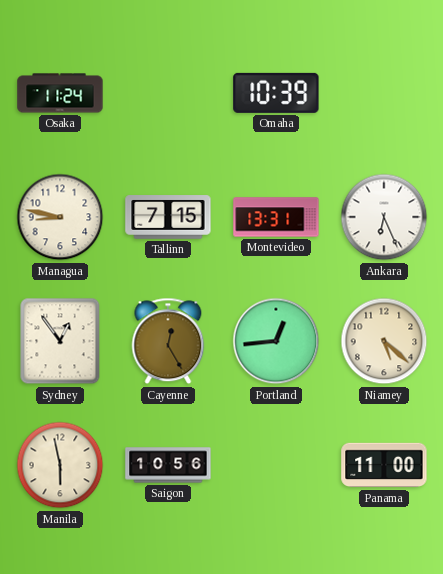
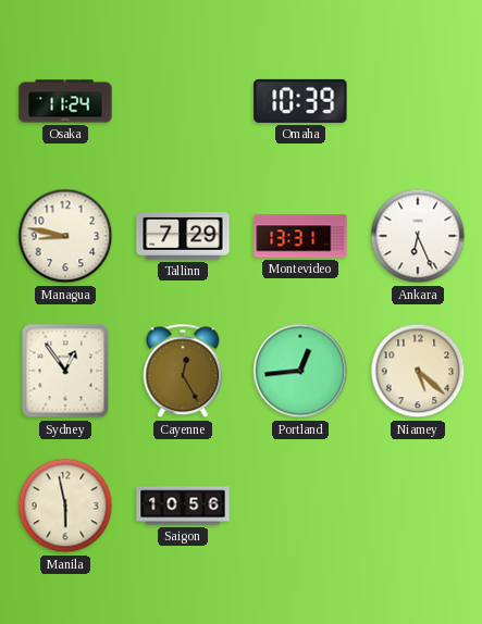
Tallinn: 7:15 -> 7:29 (183, 236)
Panama: 11:00 -> none (384, 465)
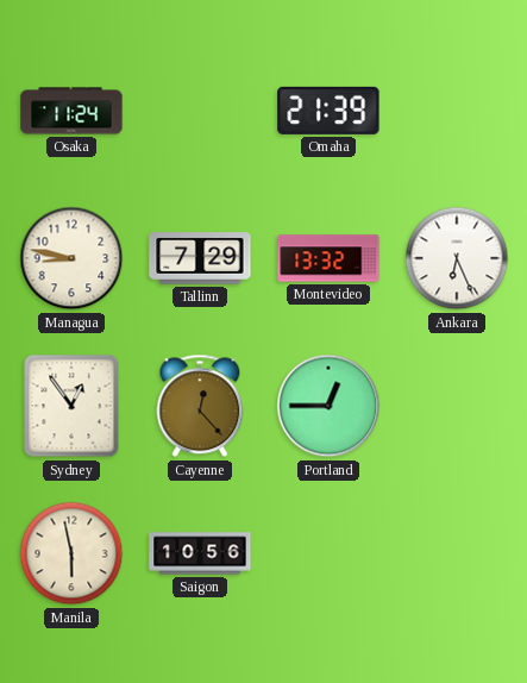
Omaha: 10:39 -> 21:39 (328, 111)
Montevideo: 13:31 -> 13:32 (328, 258)
Cayenne: 12:25 -> 12:23 (200, 406)
Portland: 12:44 -> 12:45 (328, 406)
Niamey: 5:22 -> none (418, 371)
